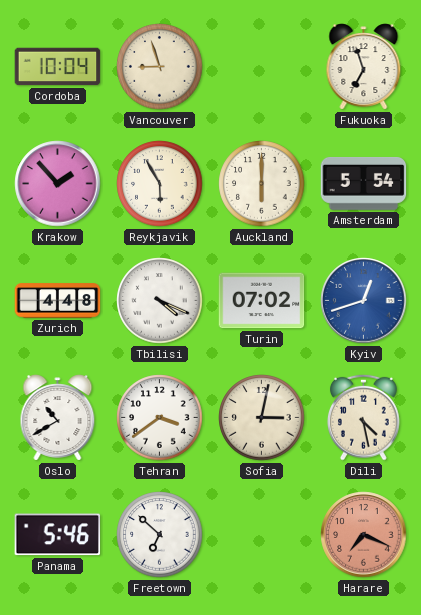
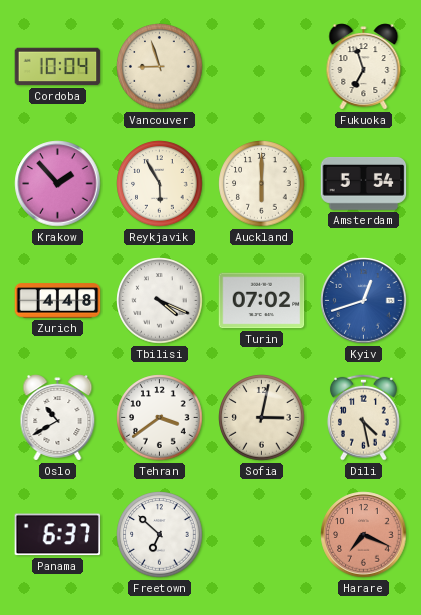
Panama: 5:46 -> 6:37 (58, 535)
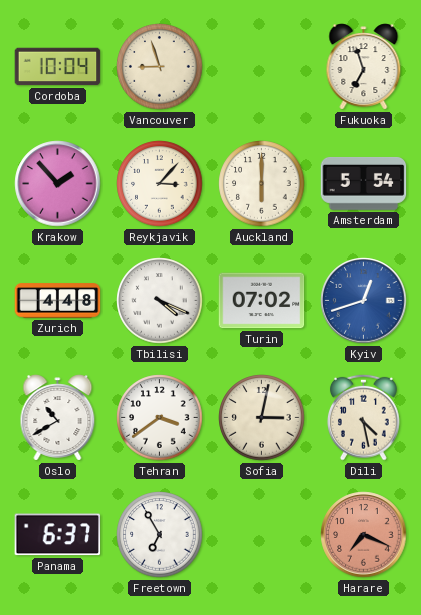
Reykjavik: 5:55 -> 3:07 (160, 184)
Freetown: 6:52 -> 6:55 (160, 535)
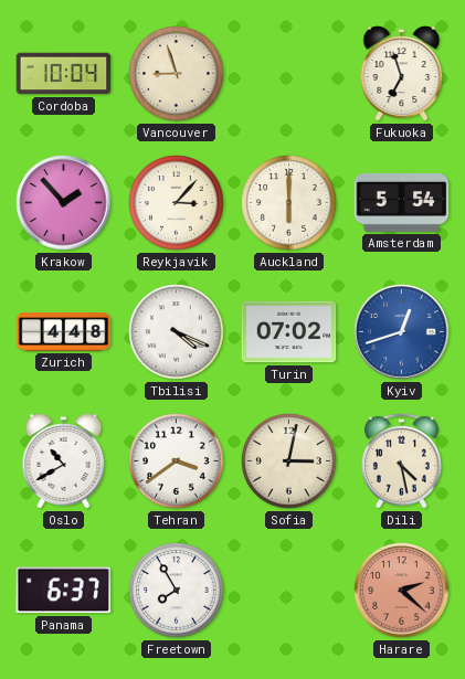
Freetown: 6:55 -> 7:55 (177, 591)
Harare: 7:19 -> 2:22 (402, 591)
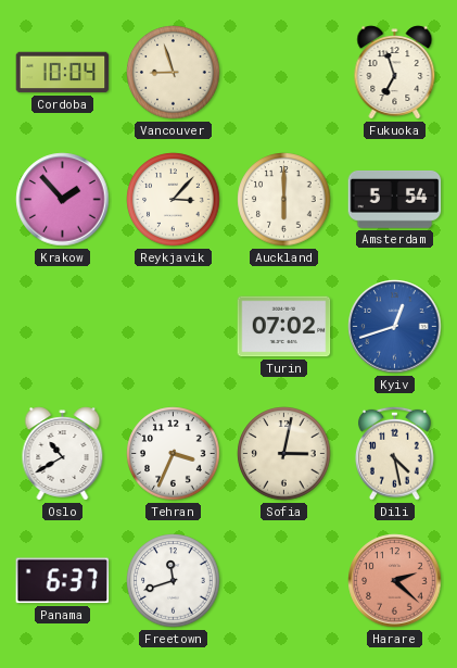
Zurich: 4:48 -> none (64, 332)
Tbilisi: 4:19 -> none (177, 332)
Tehran: 3:39 -> 3:34 (174, 454)
Freetown: 7:55 -> 11:42 (174, 581)
